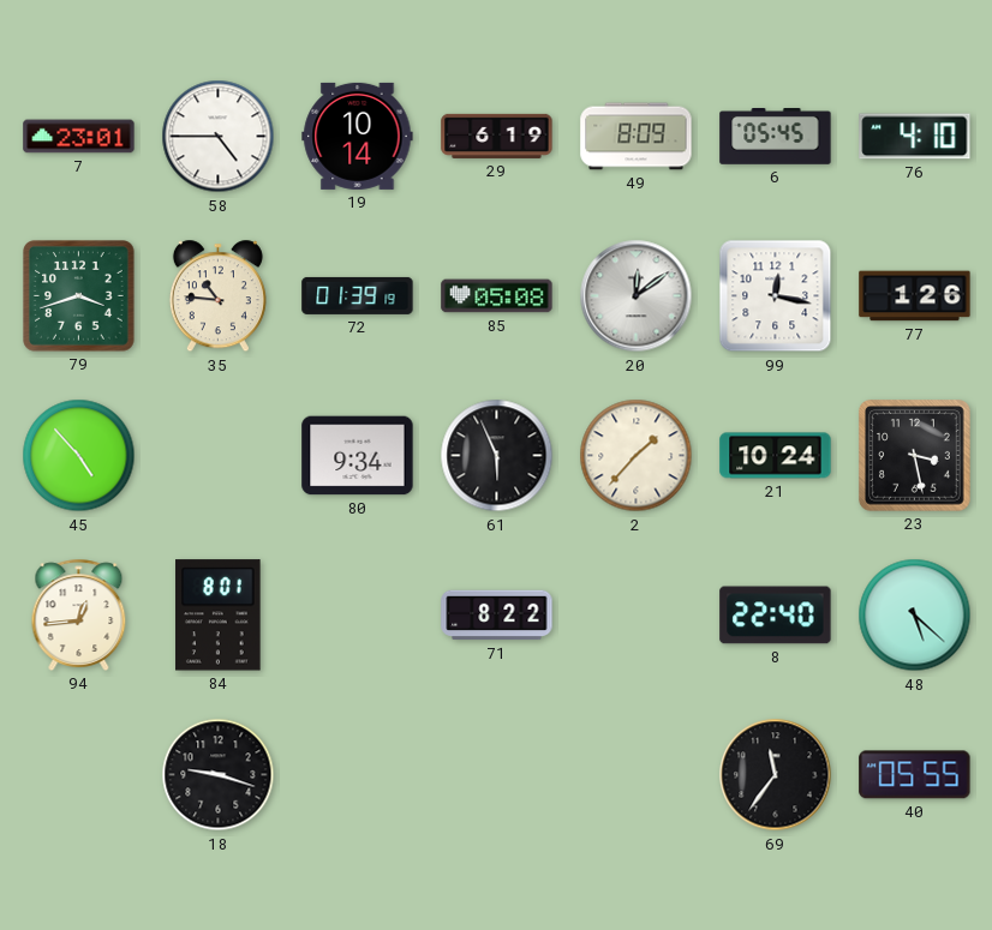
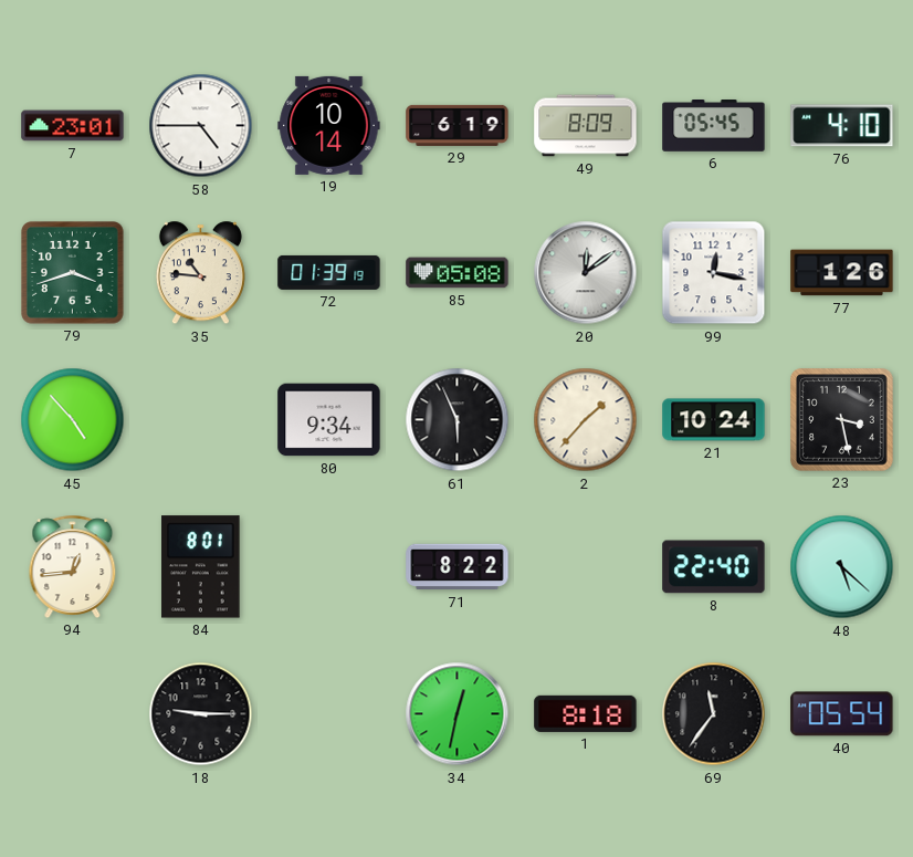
18: 9:18 -> 9:15 (201, 714)
34: none -> 12:32 (458, 714)
1: none -> 8:18 (586, 713)
40: 05:55 -> 05:54 (842, 714)
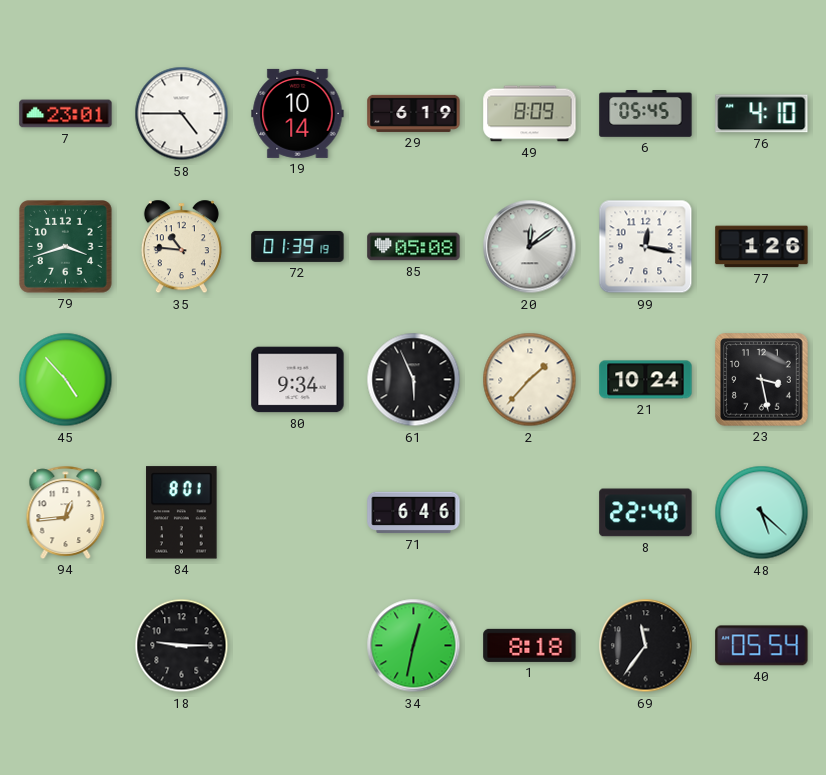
71: 8:22 -> 6:46 (414, 513)
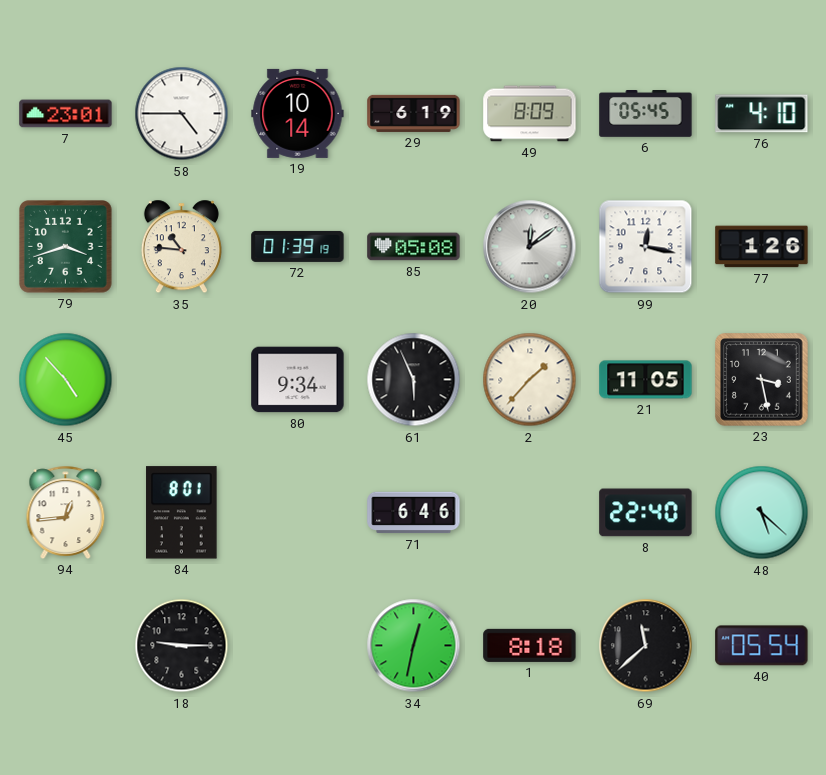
21: 10:24 -> 11:05 (646, 380)
69: 11:36 -> 11:38 (646, 646)
